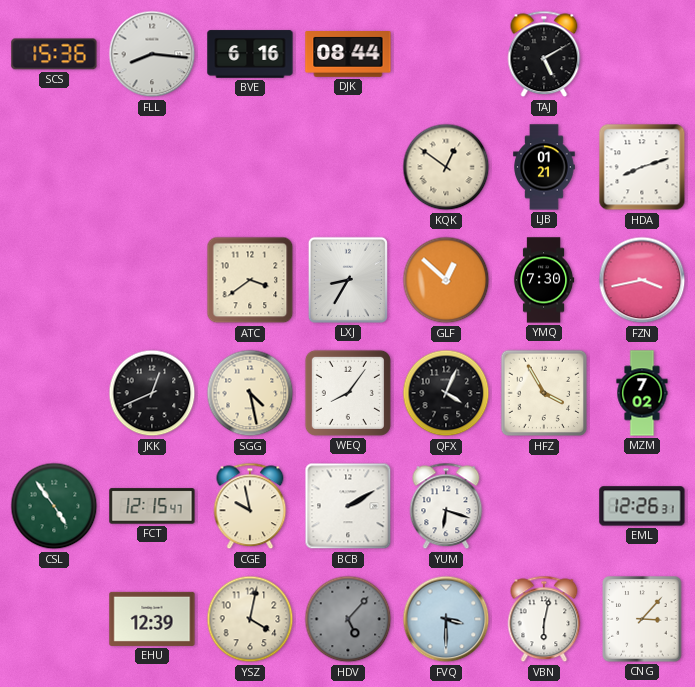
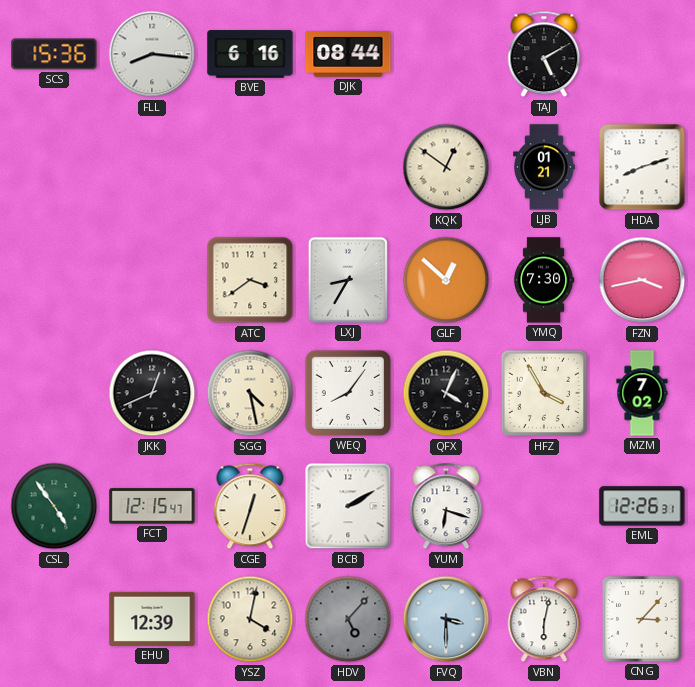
CGE: 9:58 -> 12:33 (250, 506)
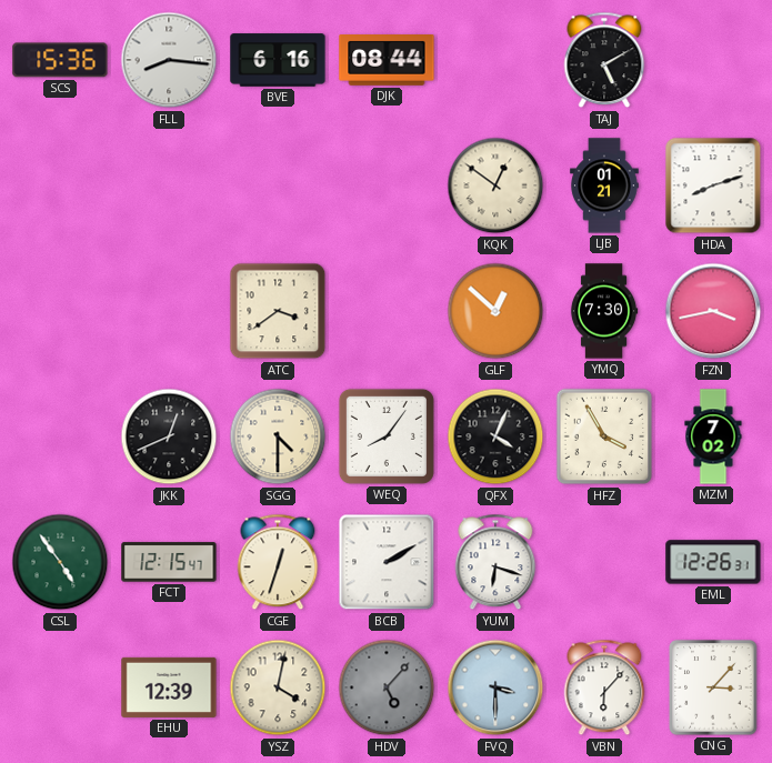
LXJ: 8:35 -> none (348, 280)
SGG: 4:28 -> 4:30 (278, 436)
VBN: 6:02 -> 6:07 (604, 687)
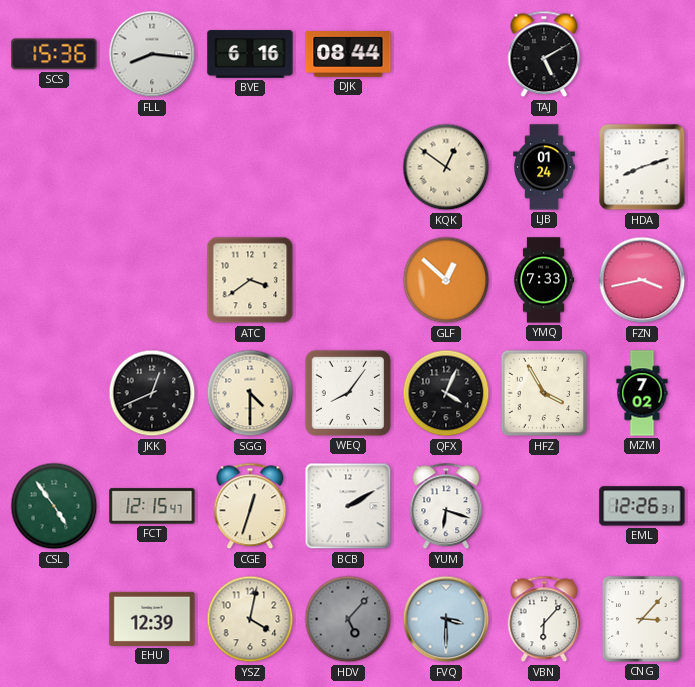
LJB: 01:21 -> 01:24 (544, 167)
YMQ: 7:30 -> 7:33 (544, 280)
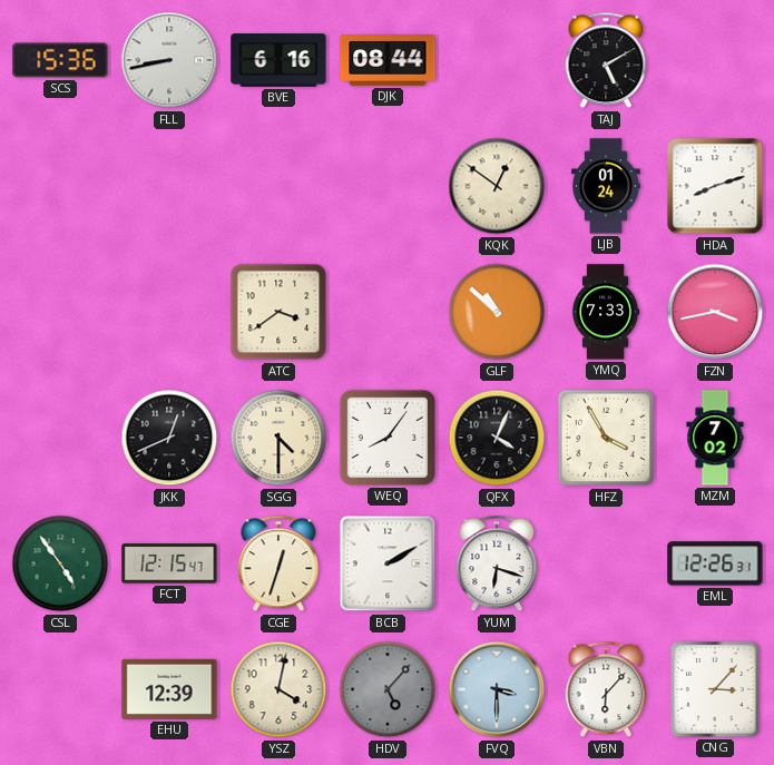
FLL: 8:16 -> 8:43 (169, 60)
GLF: 12:52 -> 10:52 (497, 312)
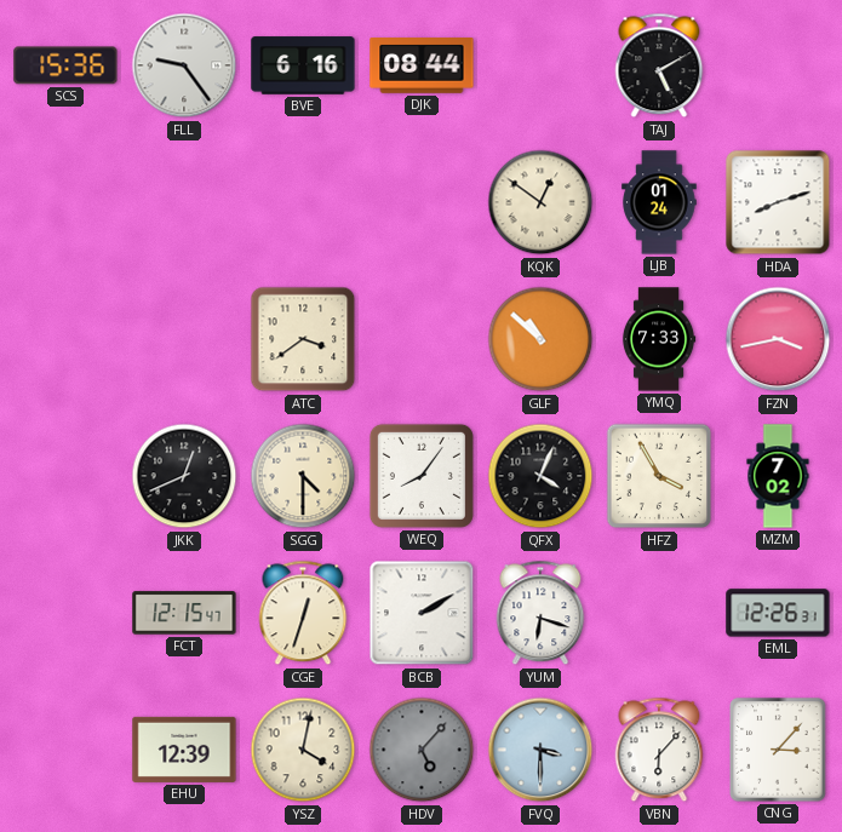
FLL: 8:43 -> 9:24 (184, 65)
CSL: 4:54 -> none (60, 563)
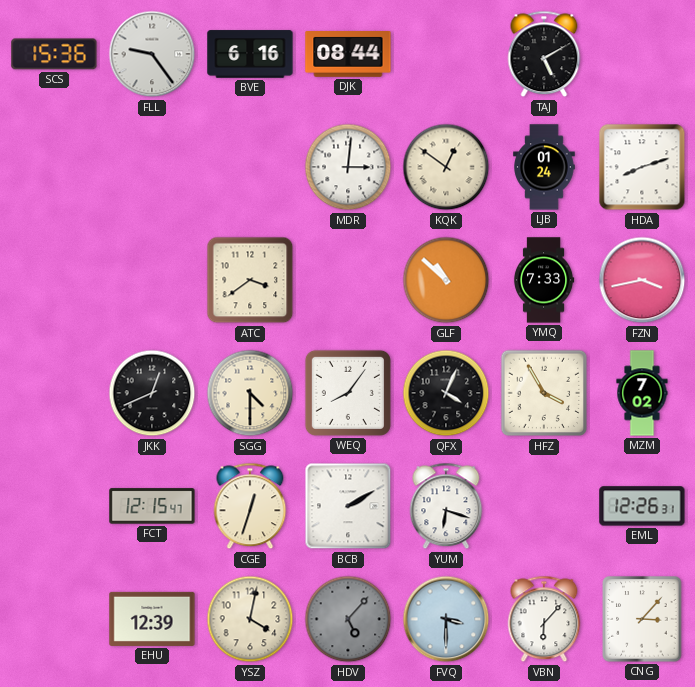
MDR: none -> 3:01 (348, 167)
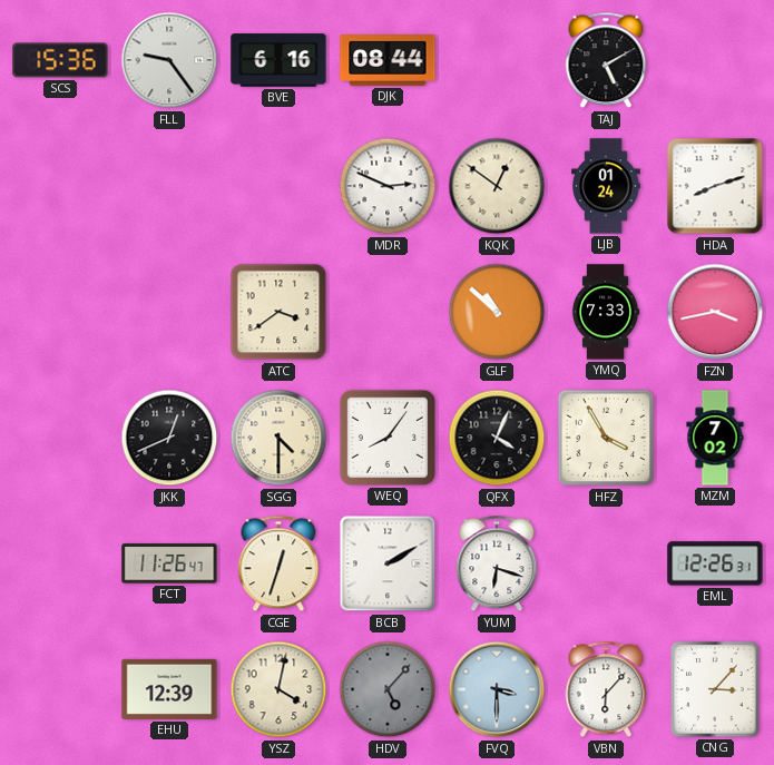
MDR: 3:01 -> 2:49 (388, 186)
FCT: 12:15 -> 11:26 (169, 563)
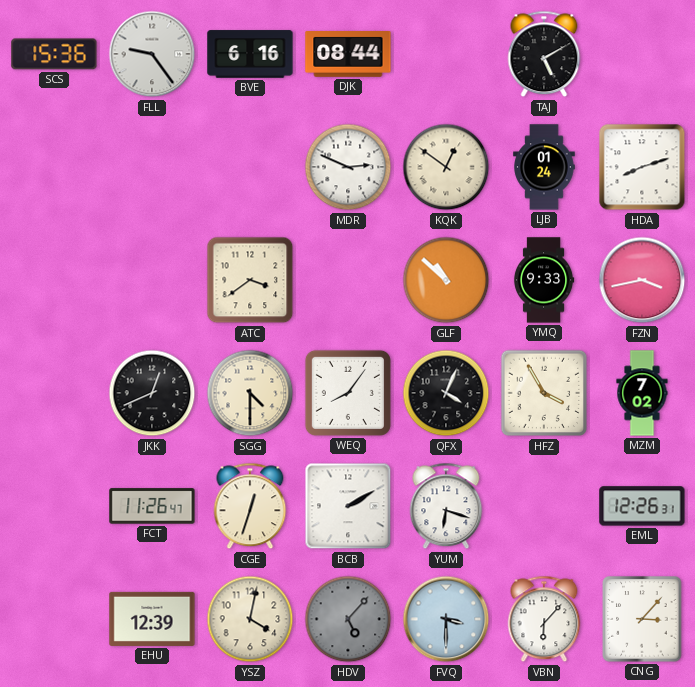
YMQ: 7:33 -> 9:33 (544, 280)
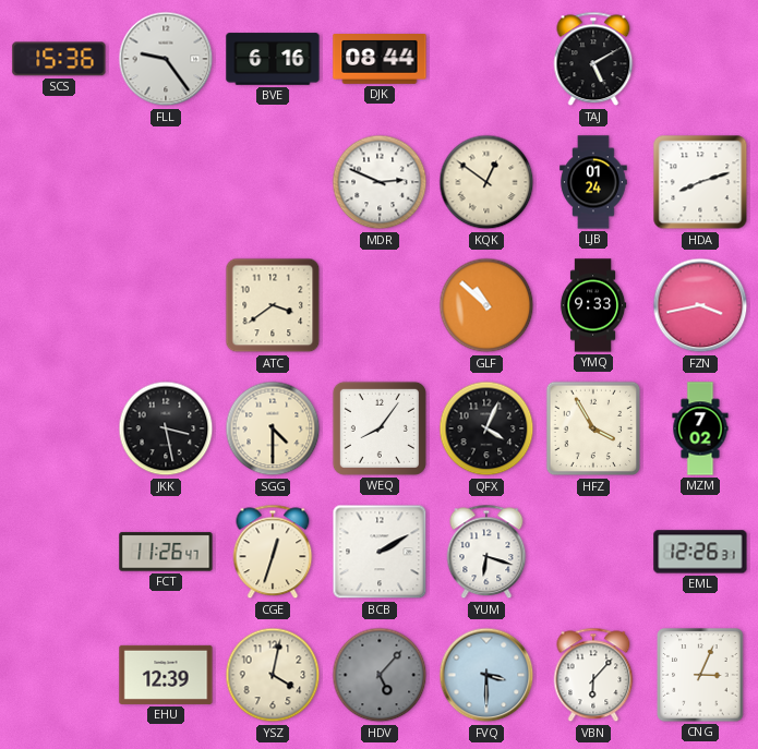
JKK: 12:41 -> 3:28 (166, 428)
CNG: 3:07 -> 3:04 (700, 675)
